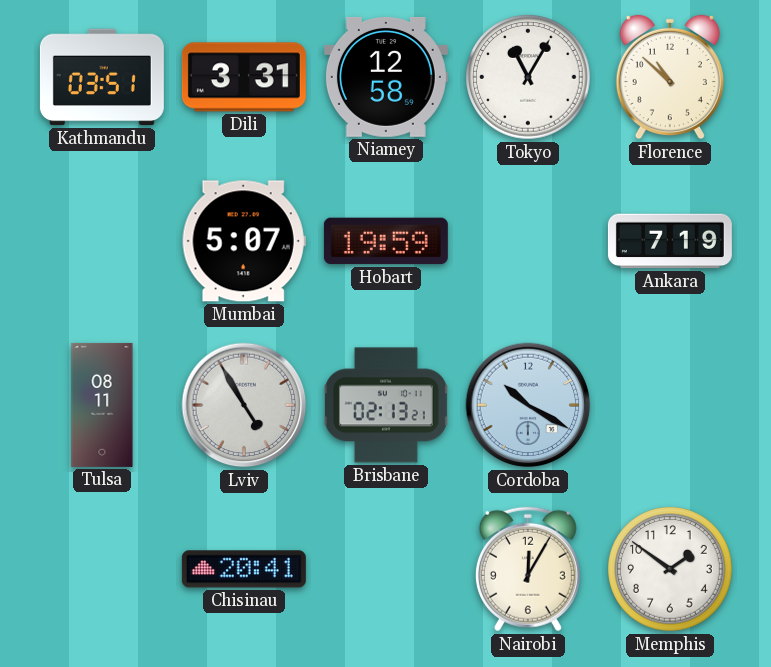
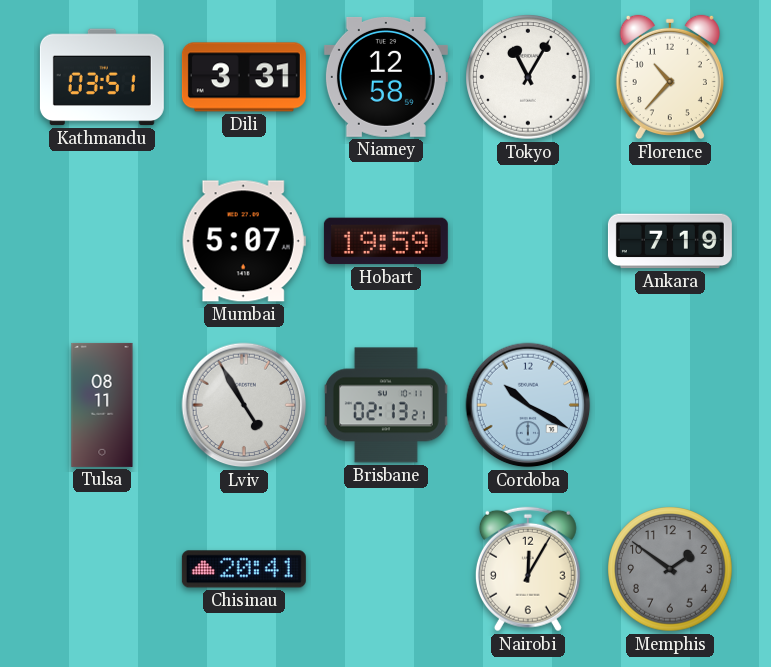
Florence: 10:52 -> 10:37 (670, 77)
Memphis dial: white -> grey (670, 569)
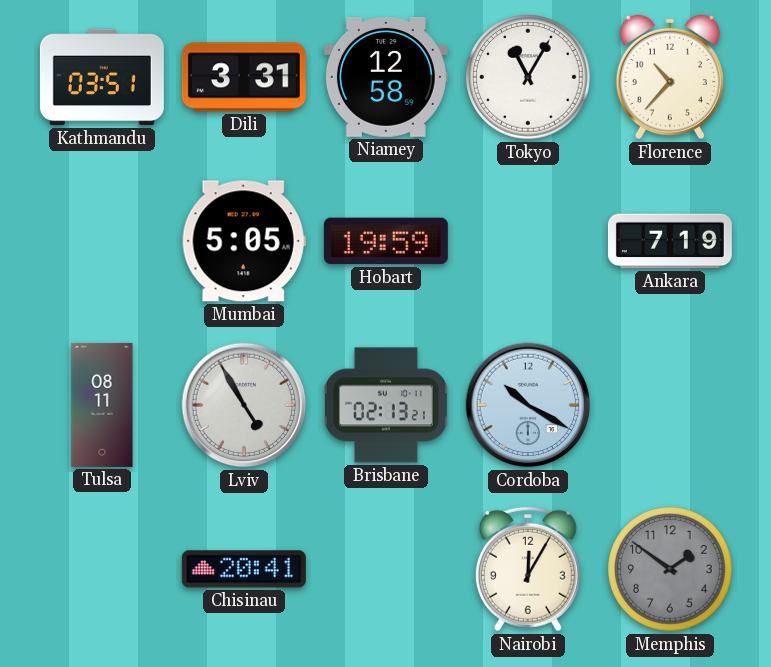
Mumbai: 5:07 -> 5:05 (244, 241)
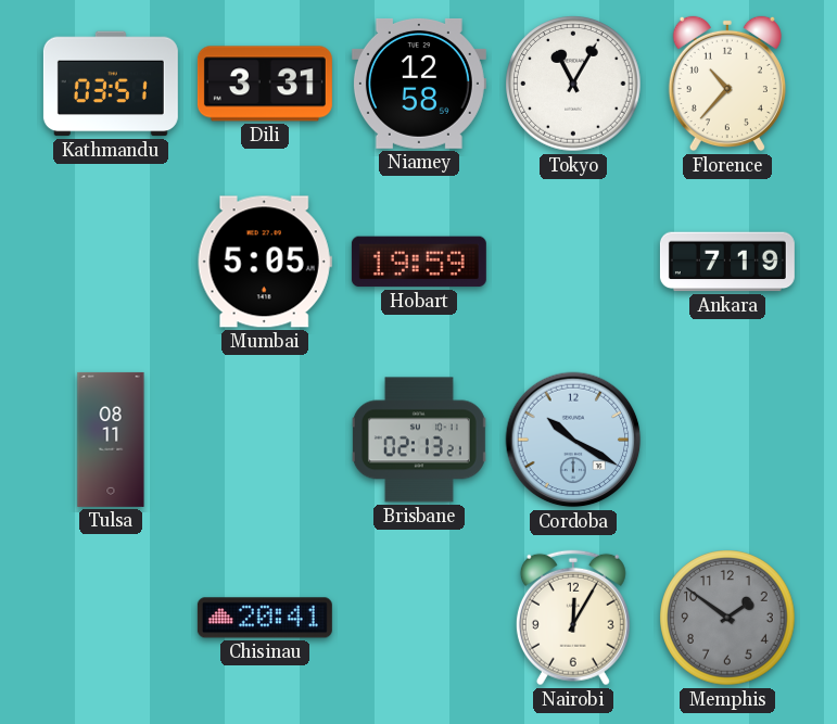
Lviv: 4:55 -> none (244, 405)
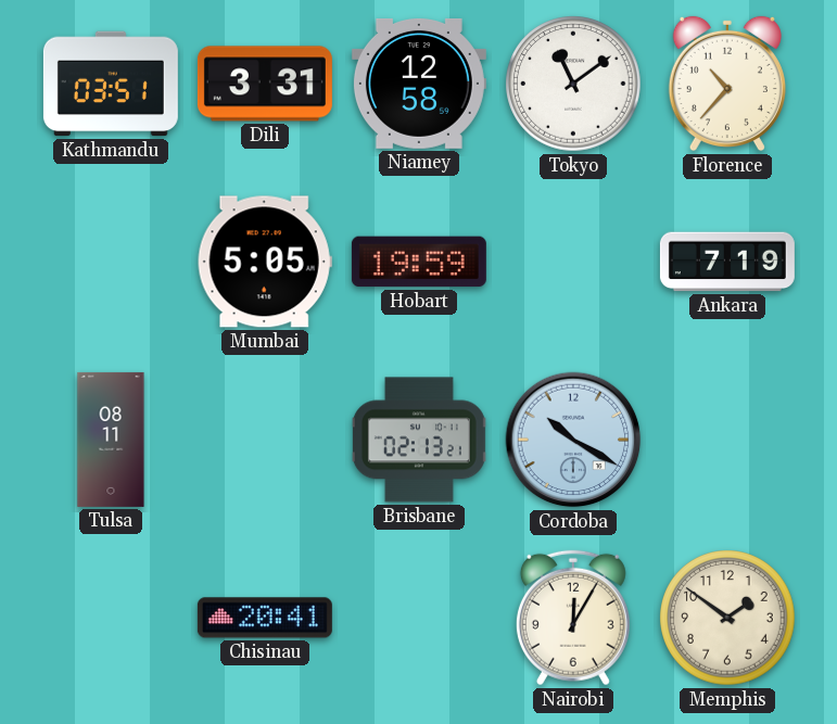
Tokyo: 11:05 -> 11:09 (573, 84)
Memphis dial: grey -> cream (727, 618)
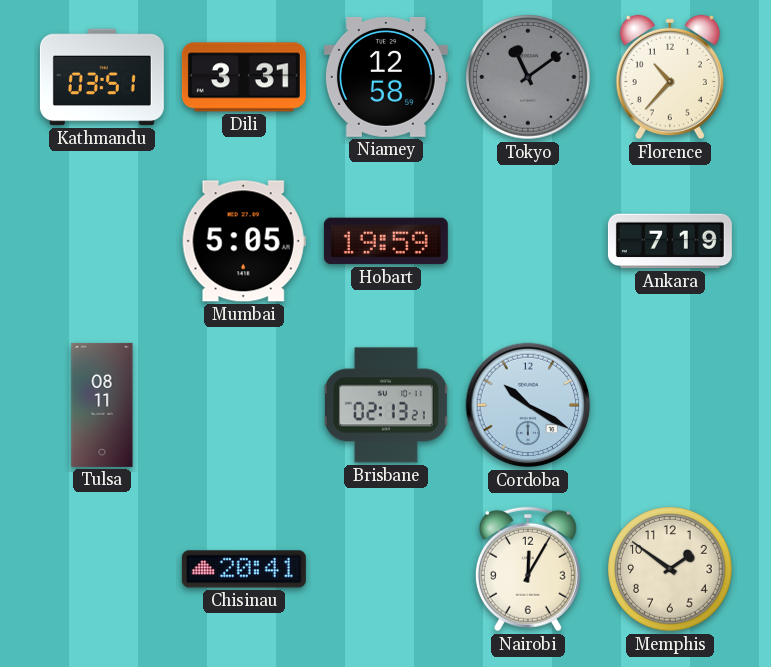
Tokyo dial: white -> grey (528, 77)
